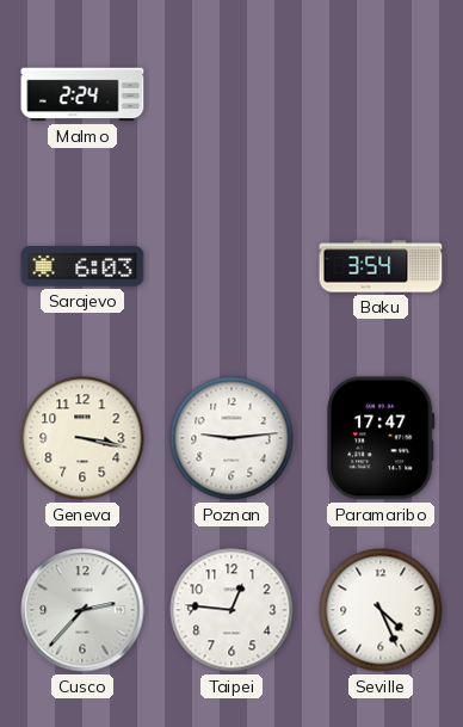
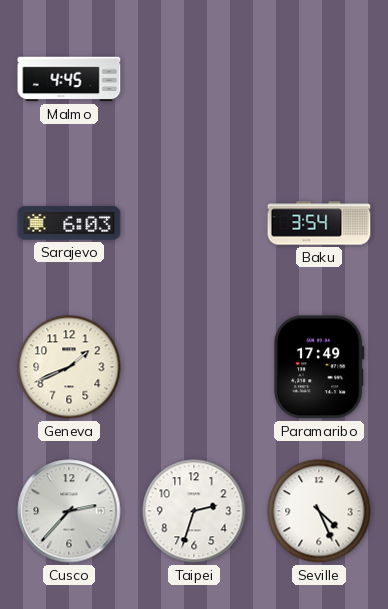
Malmo: 2:24 -> 4:45 (69, 79)
Geneva: 3:17 -> 1:41 (69, 367)
Poznan: 9:14 -> none (231, 438)
Paramaribo: 17:47 -> 17:49 (319, 367)
Taipei: 12:46 -> 2:33 (194, 511)
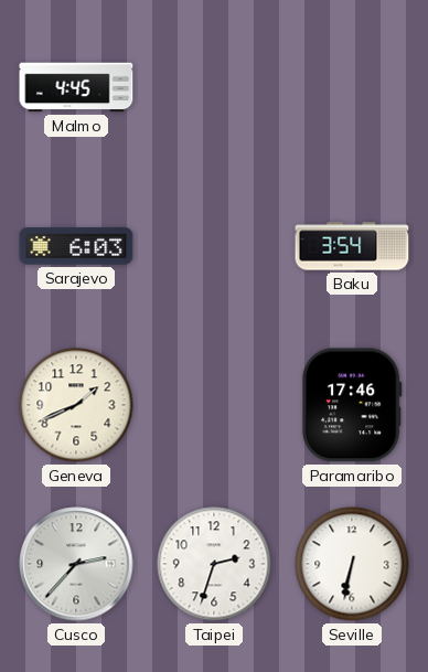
Paramaribo: 17:49 -> 17:46 (352, 405)
Seville: 4:26 -> 6:32 (352, 564)
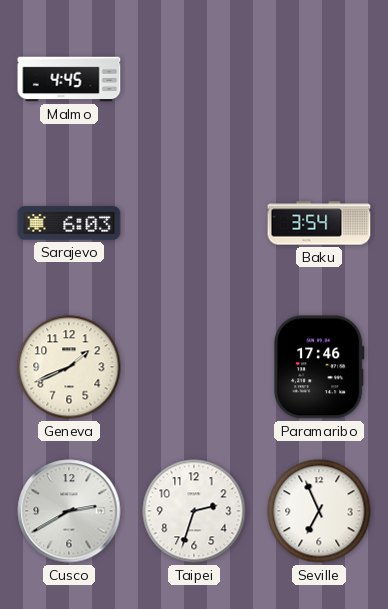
Cusco: 2:37 -> 2:40 (69, 511)
Seville: 6:32 -> 6:56 (319, 511)
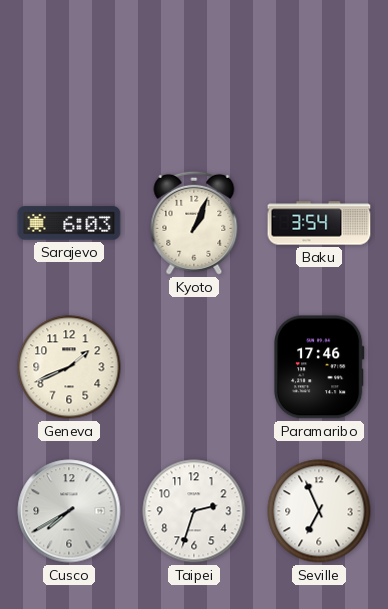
Malmo: 4:45 -> none (69, 79)
Kyoto: none -> 1:04 (194, 223)
Cusco: 2:40 -> 7:40 (69, 511)
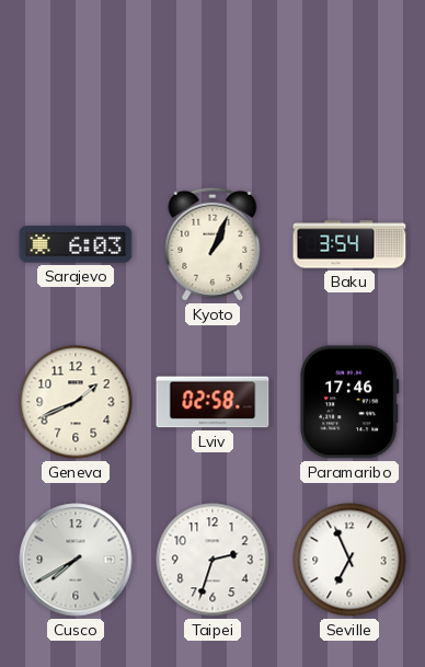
Lviv: none -> 02:58 (213, 402)
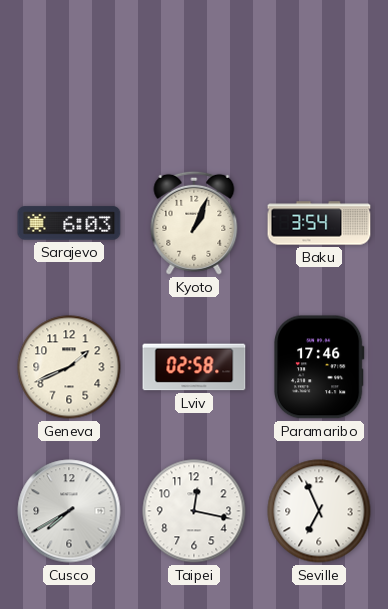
Taipei: 2:33 -> 12:17 (194, 511)
